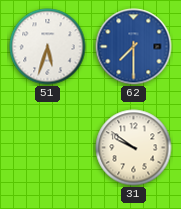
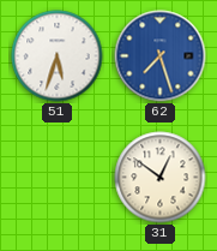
62: 7:30 -> 7:27 (161, 56)
31: 9:51 -> 12:51 (161, 178)
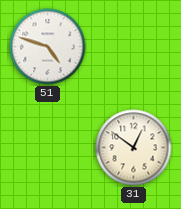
51: 5:33 -> 4:48 (48, 47)
62: 7:27 -> none (161, 56)
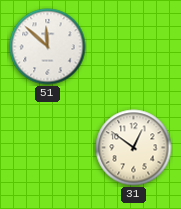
51: 4:48 -> 11:52 (48, 47)
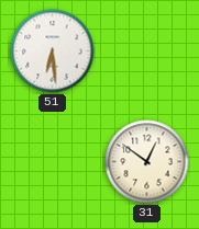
51: 11:52 -> 6:29 (53, 51)
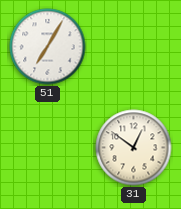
51: 6:29 -> 7:05 (48, 47)
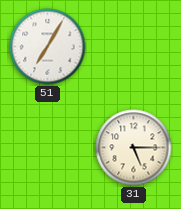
31: 12:51 -> 5:15 (134, 148)
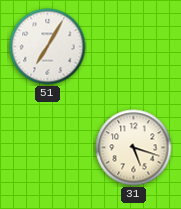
31: 5:15 -> 5:18 (134, 148)
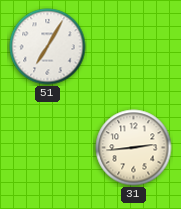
31: 5:18 -> 2:44 (134, 148)
